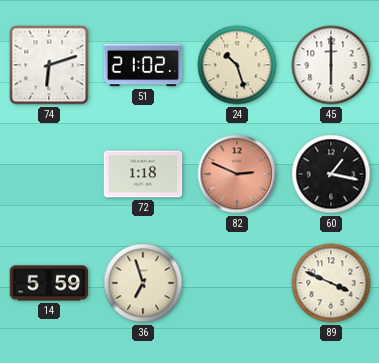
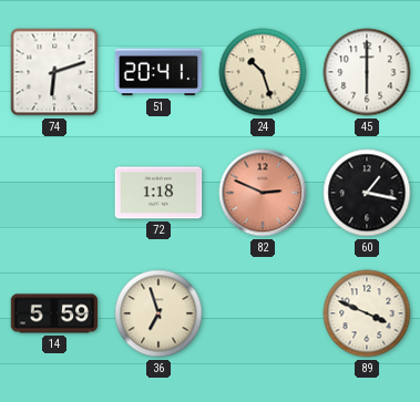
51: 21:02 -> 20:41 (158, 72)
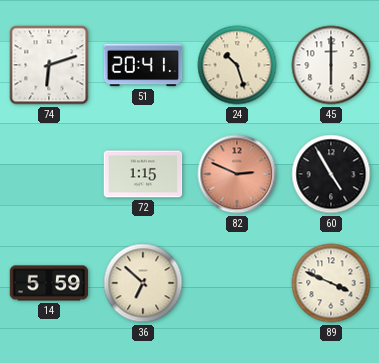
72: 1:18 -> 1:15 (143, 174)
60: 1:17 -> 4:55 (331, 174)
36: 6:57 -> 6:52 (143, 283)
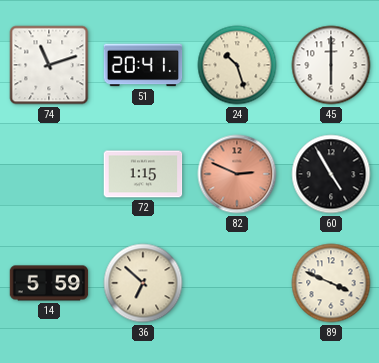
74: 6:12 -> 11:12 (49, 65)
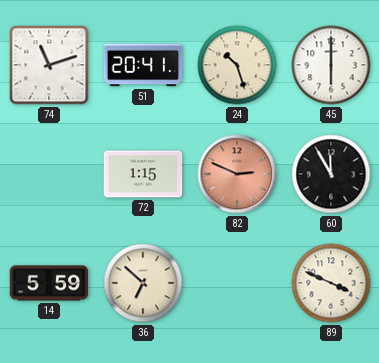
60: 4:55 -> 11:55 (331, 174)
